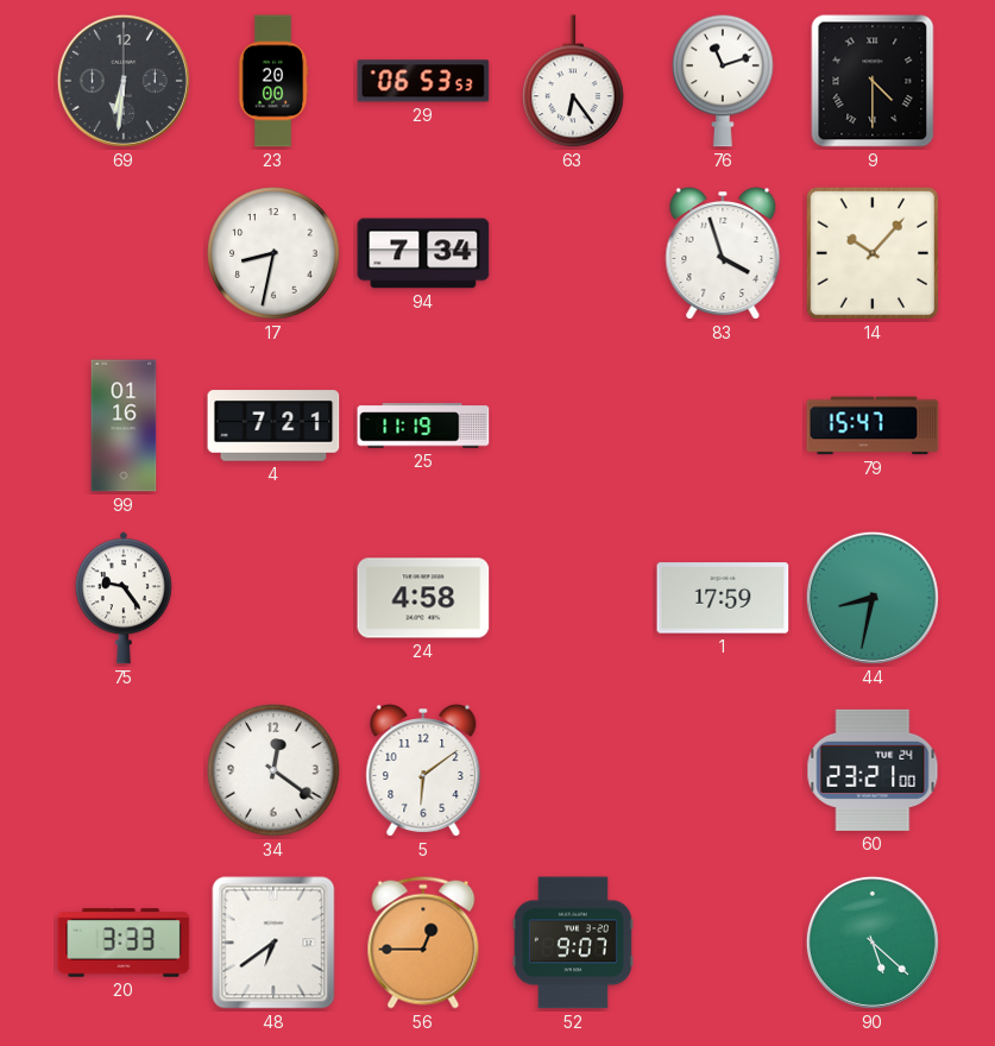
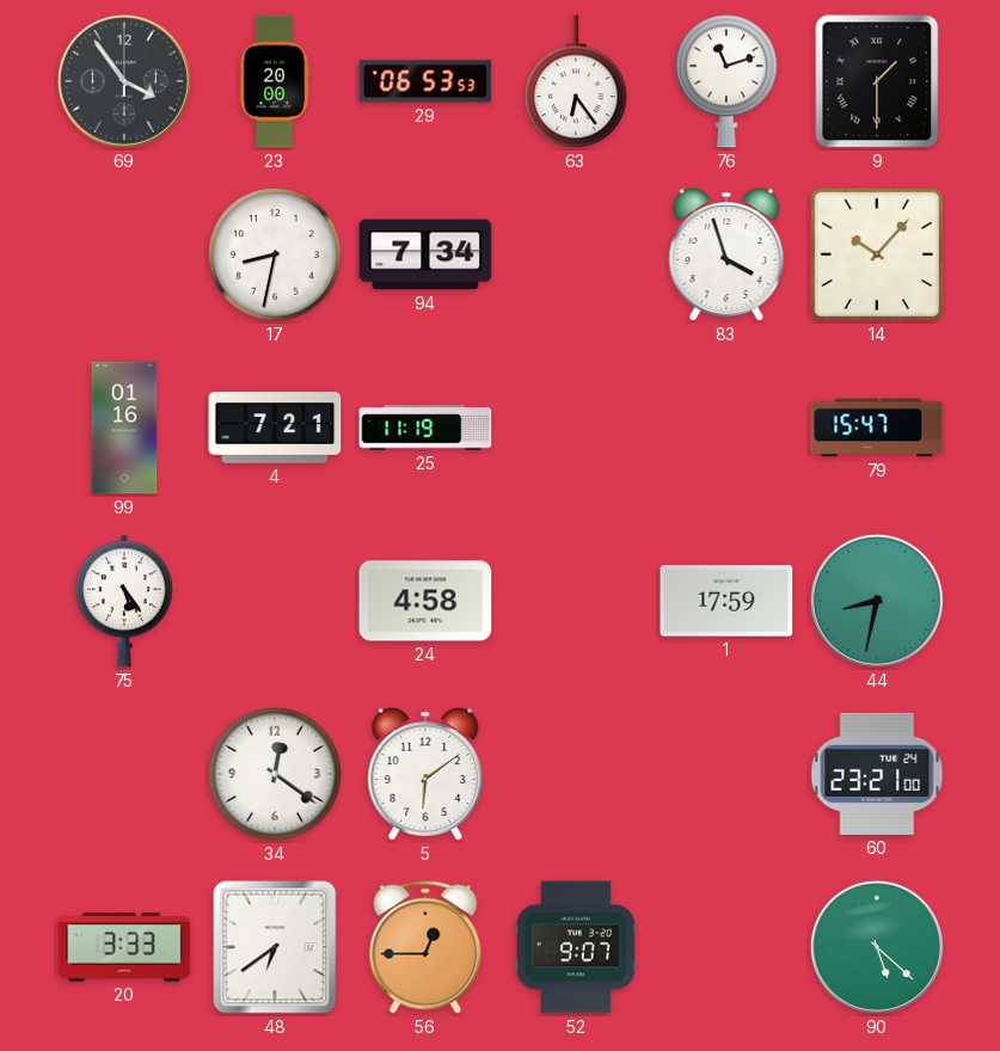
69: 6:31 -> 3:54 (124, 81)
9: 4:30 -> 1:30 (877, 81)
75: 9:24 -> 5:24 (124, 601)
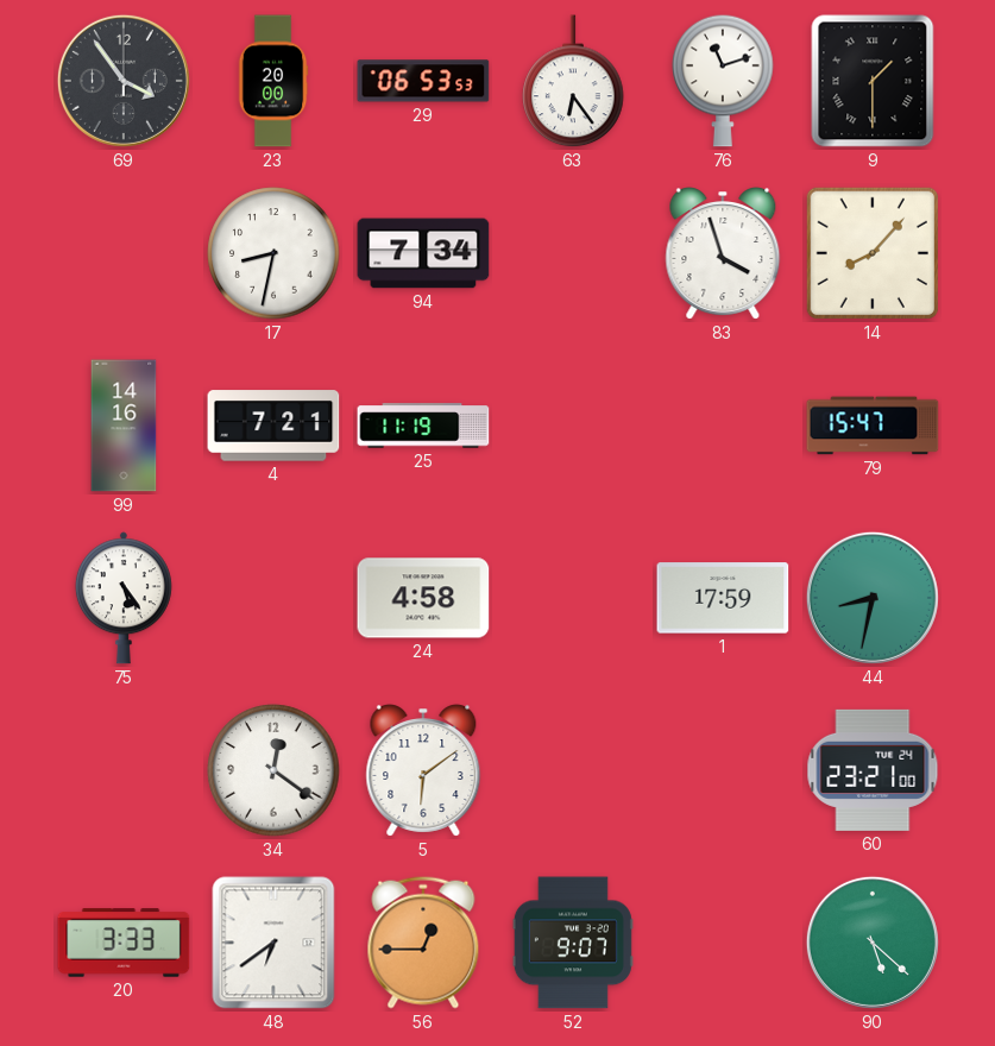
14: 10:07 -> 8:07 (873, 253)
99: 01:16 -> 14:16 (124, 426)
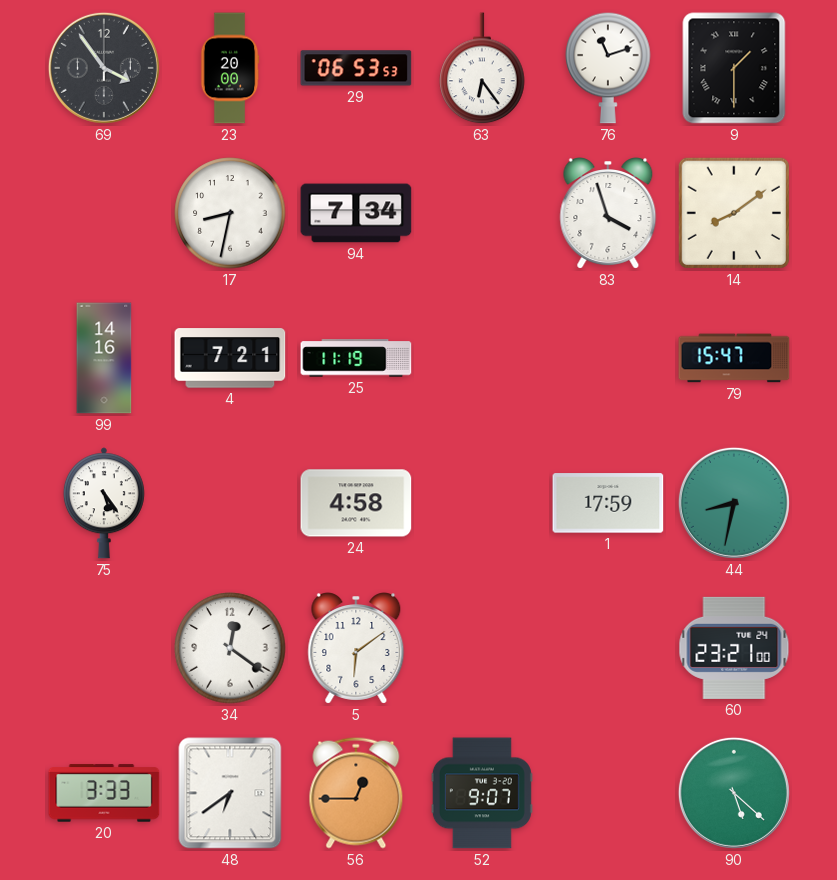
14: 8:07 -> 8:09 (734, 213)
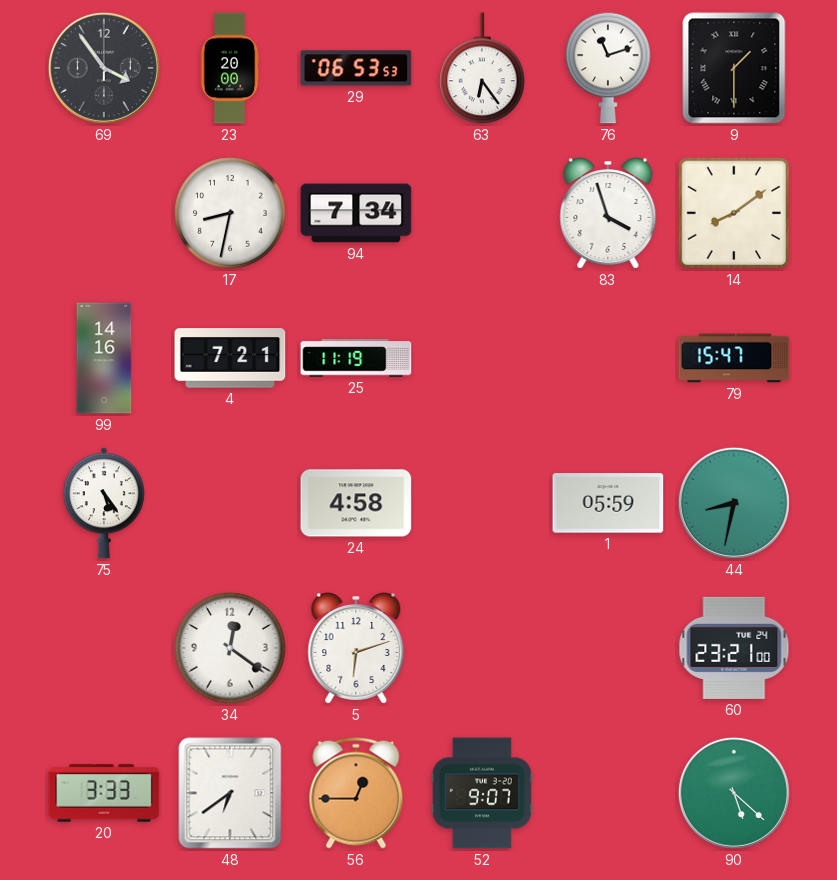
1: 17:59 -> 05:59 (608, 503)
5: 6:09 -> 6:12 (356, 648)
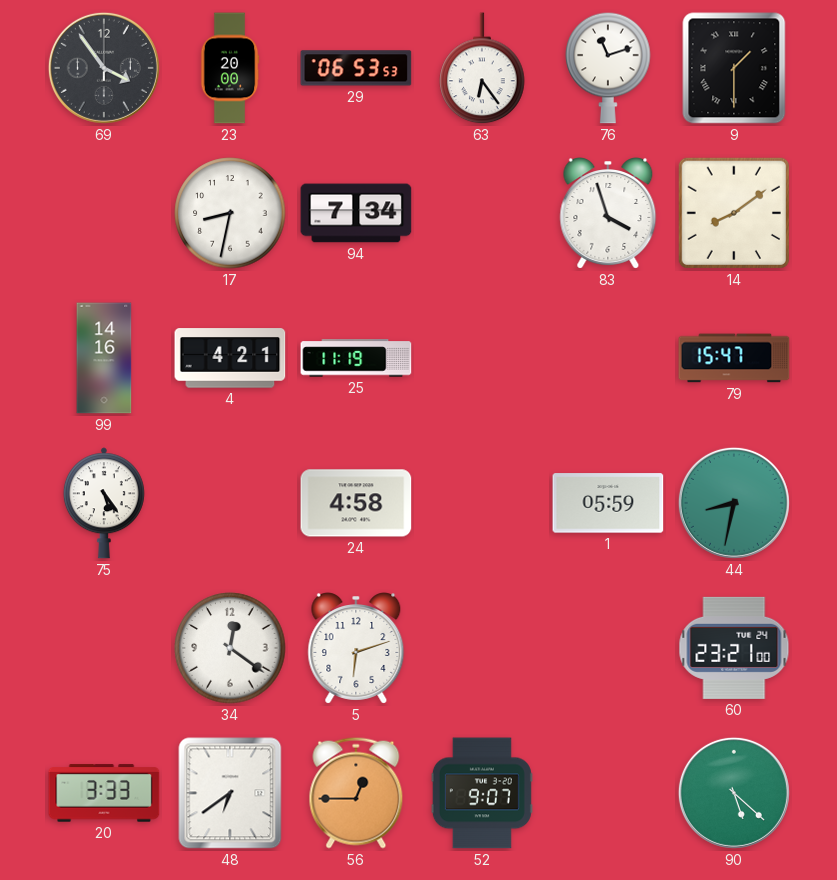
4: 7:21 -> 4:21 (230, 358)
